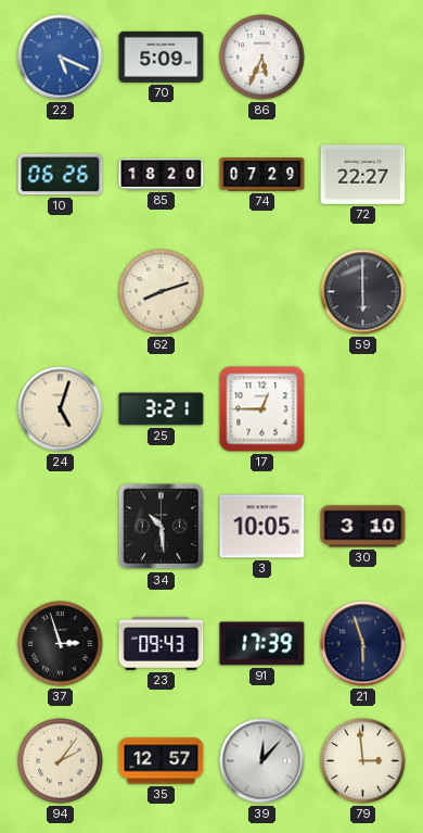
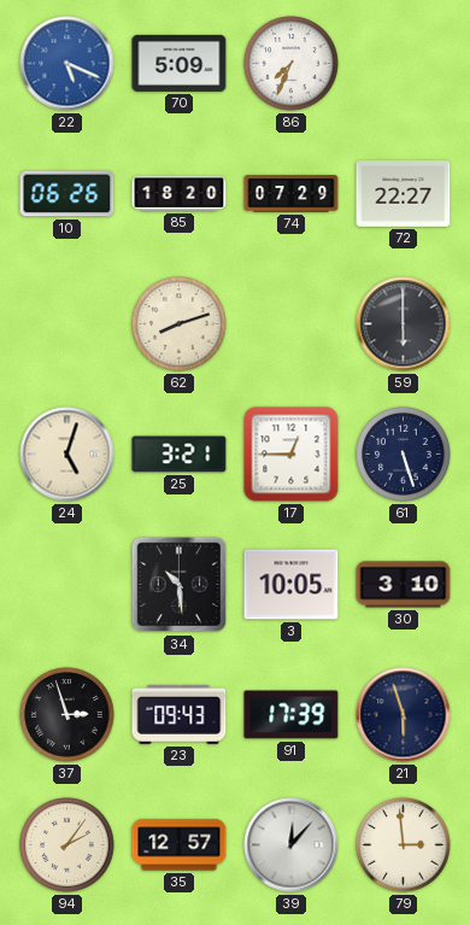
86: 5:34 -> 7:34 (292, 64)
61: none -> 5:27 (404, 455)
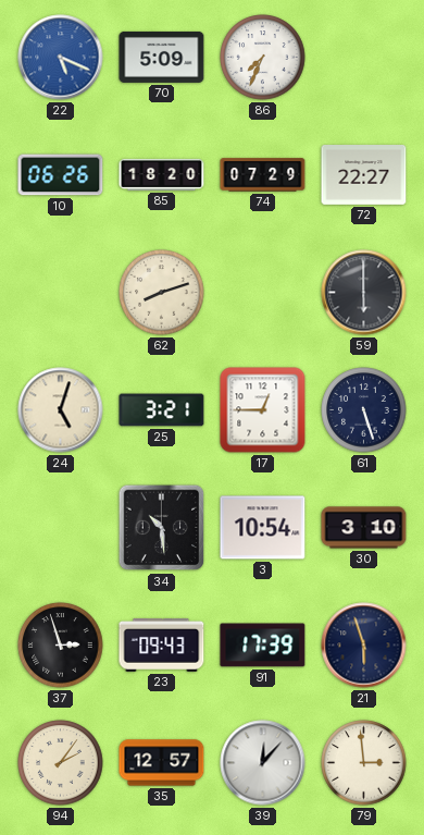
3: 10:05 -> 10:54 (263, 528)
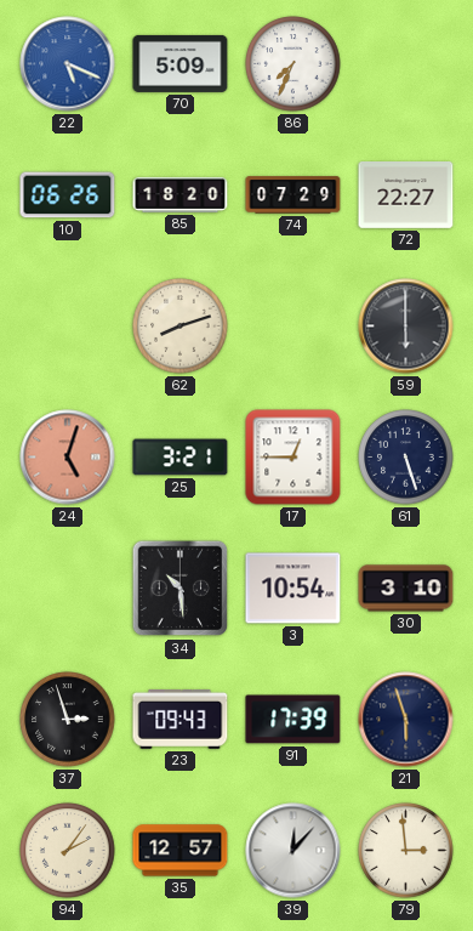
24 dial: cream -> salmon (68, 458)
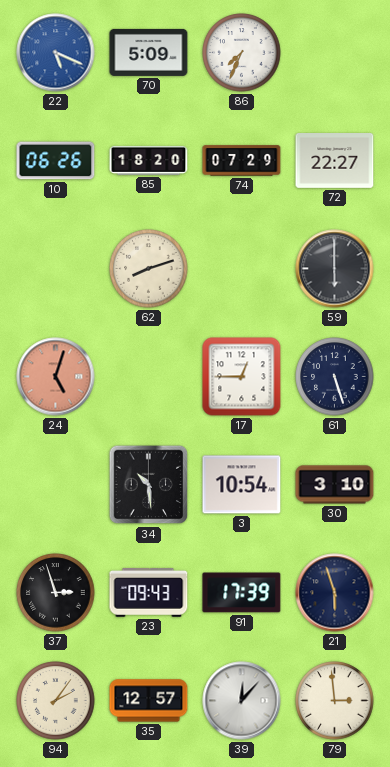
25: 3:21 -> none (181, 458)
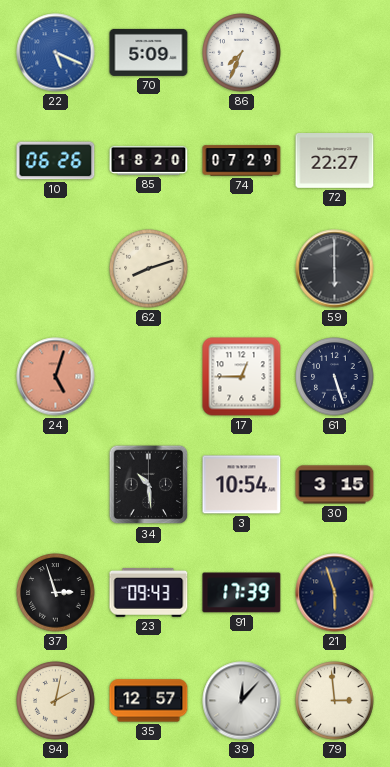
30: 3:10 -> 3:15 (335, 485)
94: 2:06 -> 2:02 (56, 701)
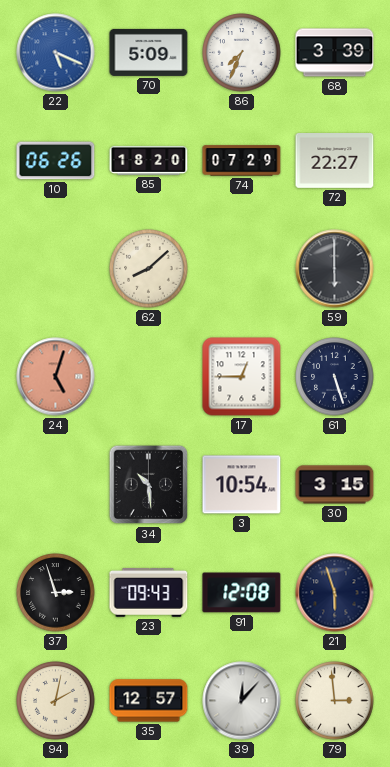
68: none -> 3:39 (335, 53)
62: 8:12 -> 8:08 (149, 269)
91: 17:39 -> 12:08 (242, 593)
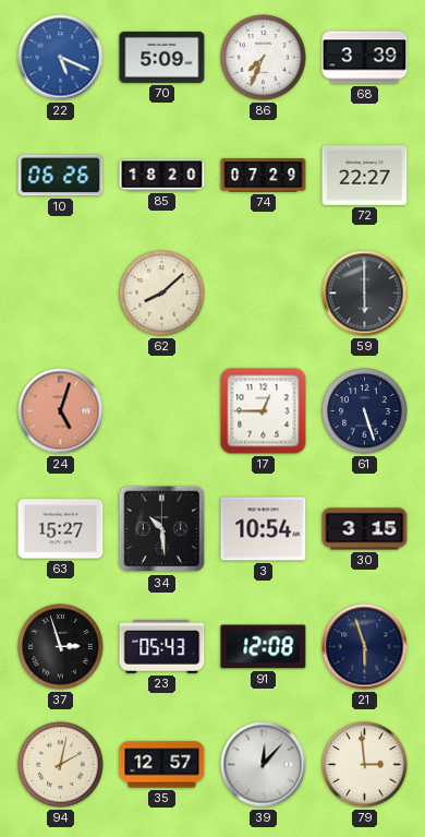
63: none -> 15:27 (61, 529)
23: 09:43 -> 05:43 (162, 646)
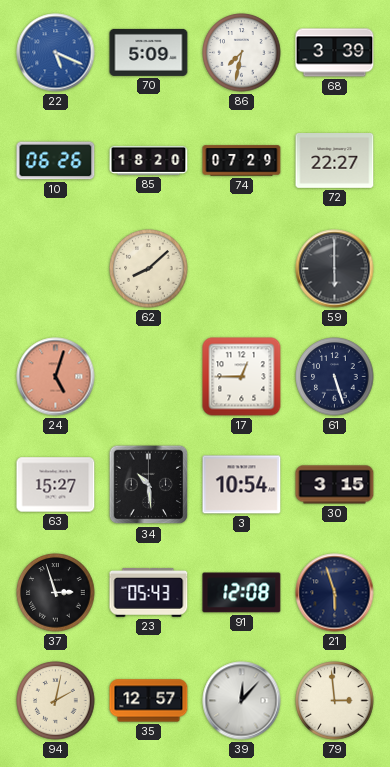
86: 7:34 -> 7:32 (242, 53)
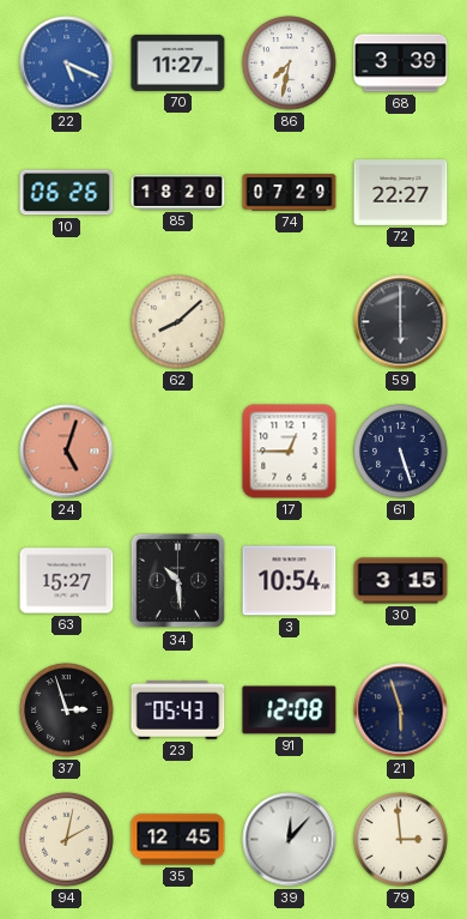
70: 5:09 -> 11:27 (178, 62)
35: 12:57 -> 12:45 (178, 840)
